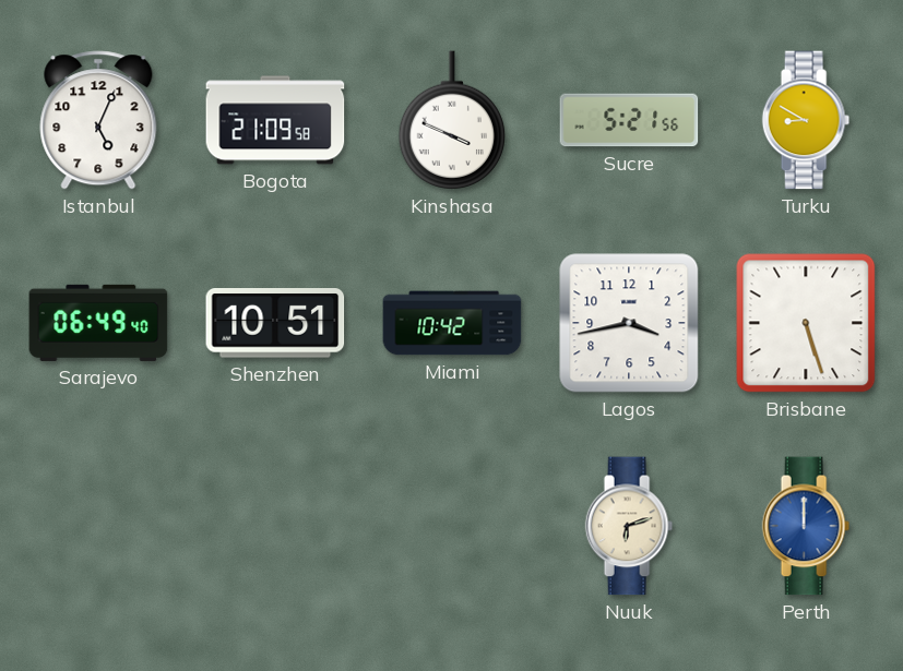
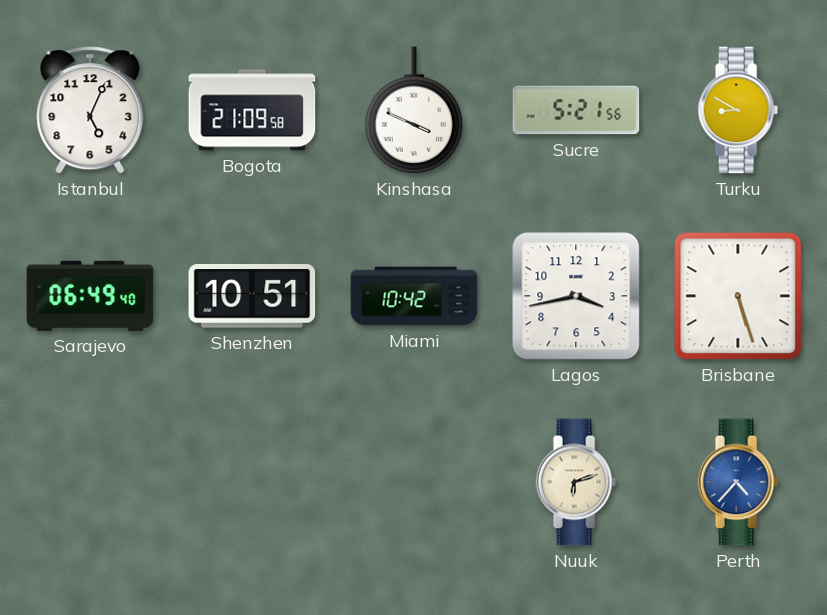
Perth: 12:00 -> 4:37 (738, 482)
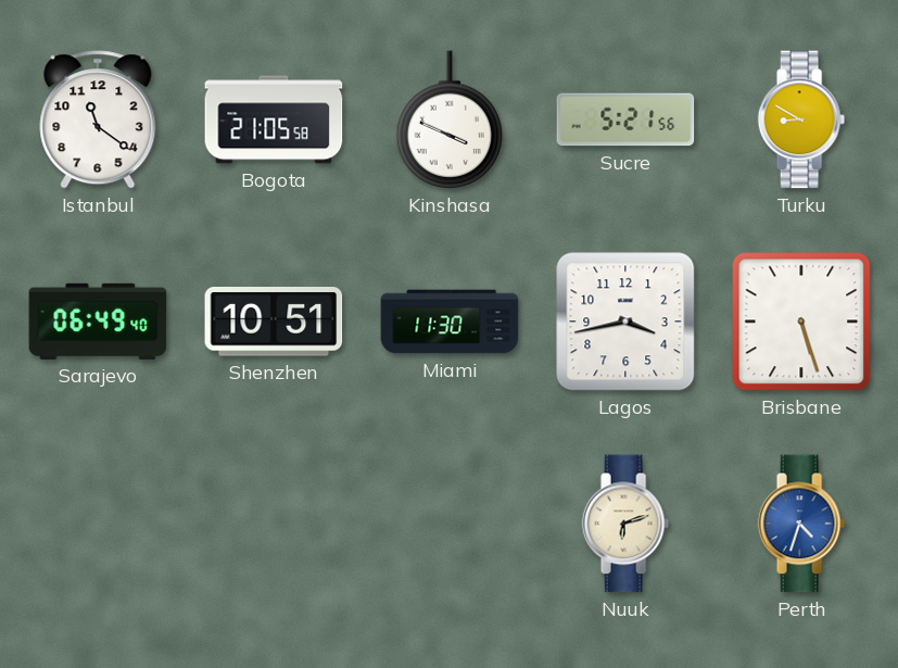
Istanbul: 5:04 -> 11:21 (98, 119)
Bogota: 21:09 -> 21:05 (274, 119)
Miami: 10:42 -> 11:30 (450, 322)
Perth: 4:37 -> 4:33 (801, 524)
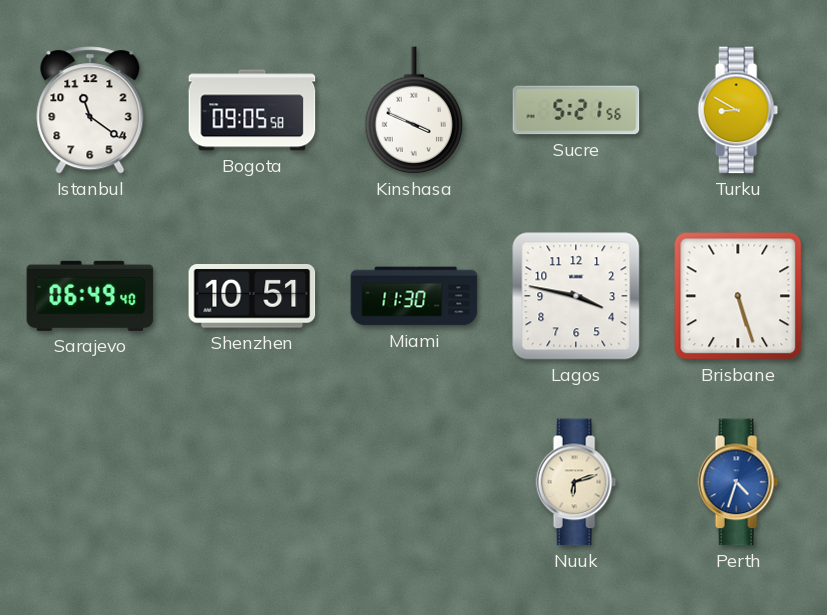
Bogota: 21:05 -> 09:05 (252, 110)
Lagos: 3:43 -> 3:47 (576, 296)
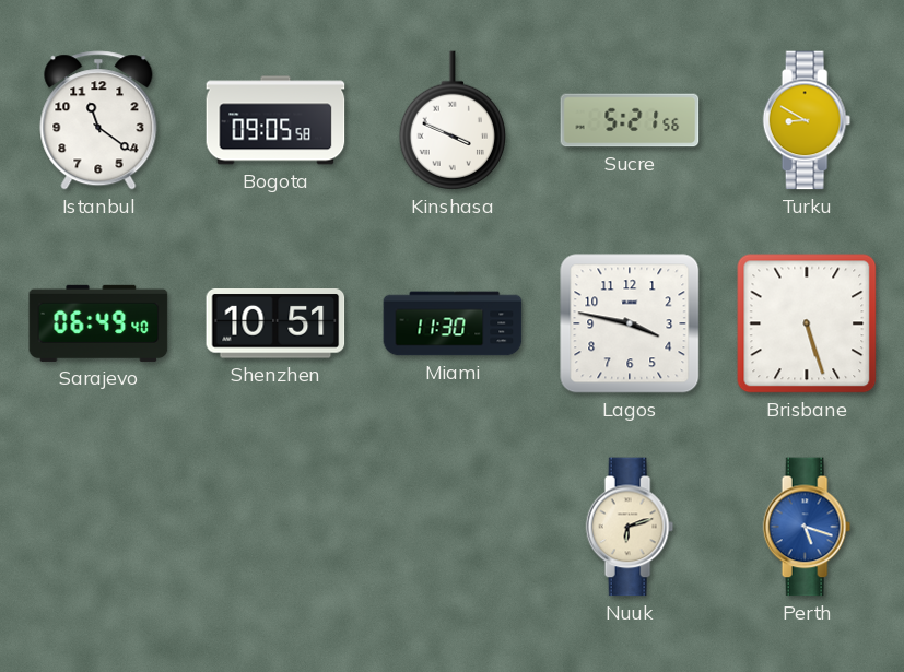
Perth: 4:33 -> 5:18 (807, 527)
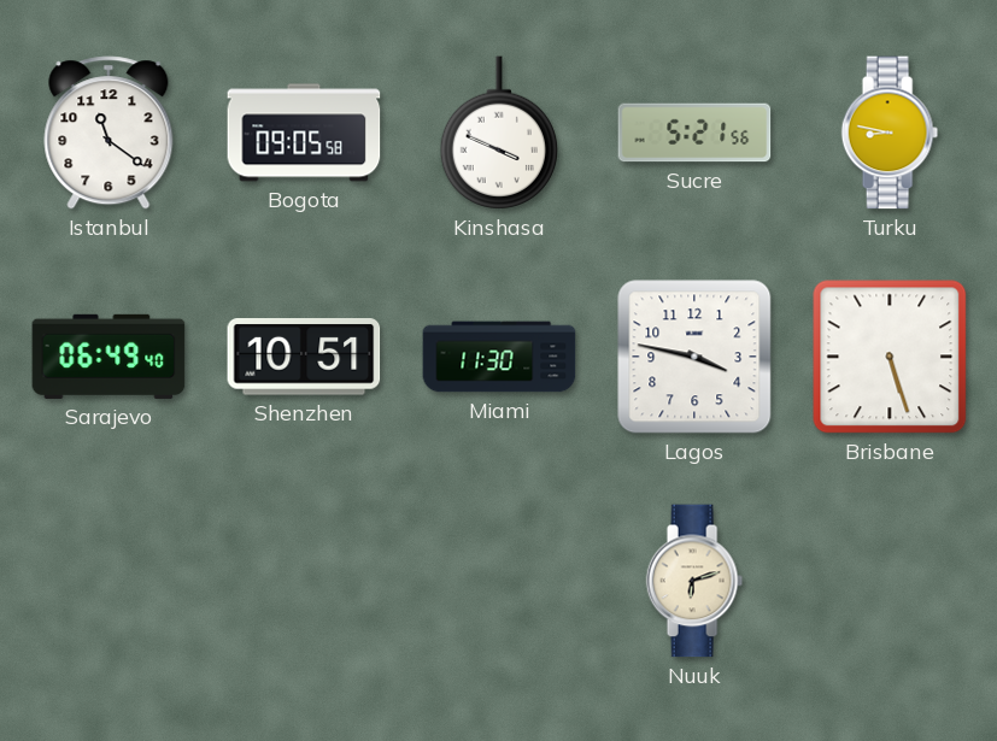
Turku: 8:50 -> 8:47 (890, 133)
Perth: 5:18 -> none (807, 527)
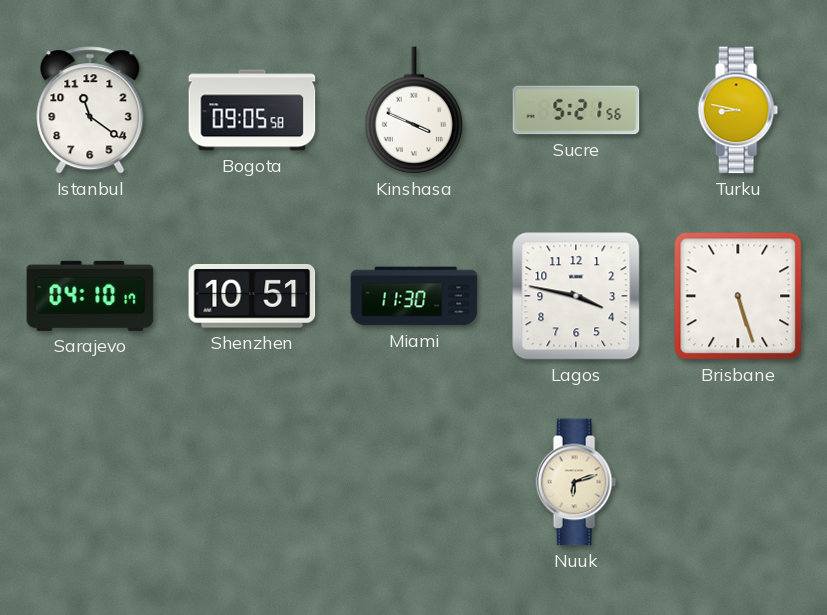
Sarajevo: 06:49 -> 04:10 (90, 296)
